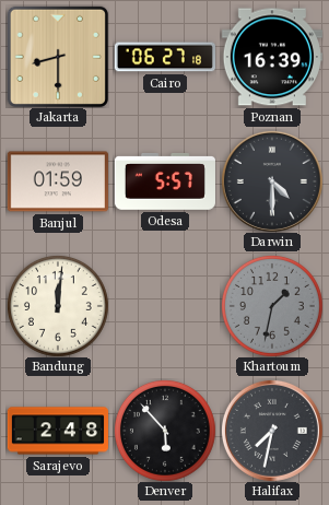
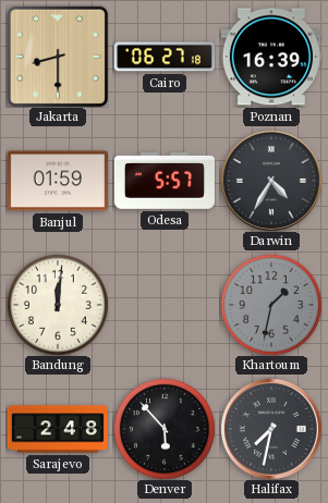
Darwin: 4:30 -> 4:35 (271, 181)
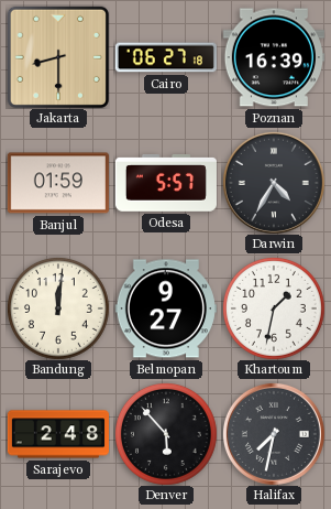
Belmopan: none -> 9:27 (166, 308)
Khartoum dial: grey -> white (274, 308)
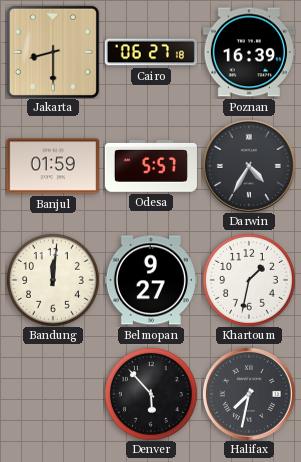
Sarajevo: 2:48 -> none (57, 434)
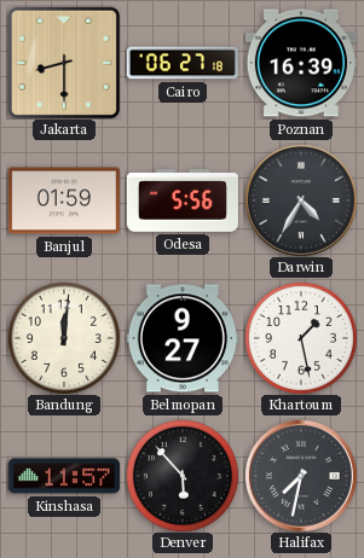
Odesa: 5:57 -> 5:56 (183, 202)
Khartoum: 1:32 -> 1:28 (301, 338)
Kinshasa: none -> 11:57 (64, 476)
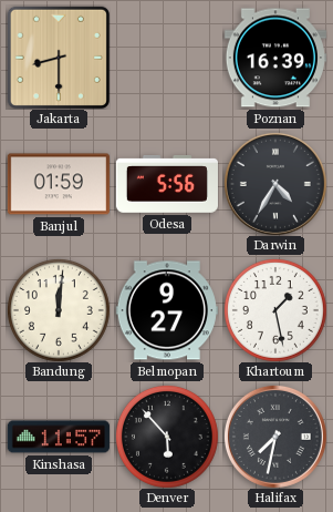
Cairo: 06:27 -> none (183, 63)
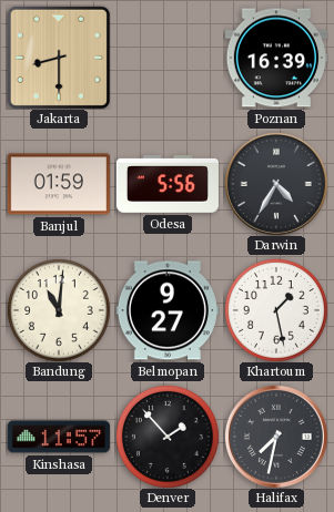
Bandung: 12:01 -> 11:01 (59, 310)
Denver: 5:53 -> 1:53 (168, 437)
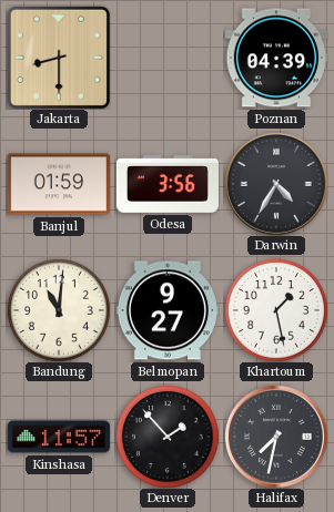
Poznan: 16:39 -> 04:39 (276, 58)
Odesa: 5:56 -> 3:56 (168, 185)
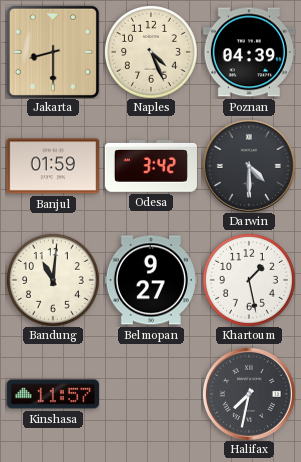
Naples: none -> 4:26 (151, 52)
Odesa: 3:56 -> 3:42 (151, 167)
Darwin: 4:35 -> 4:30 (249, 166)
Denver: 1:53 -> none (168, 437)
